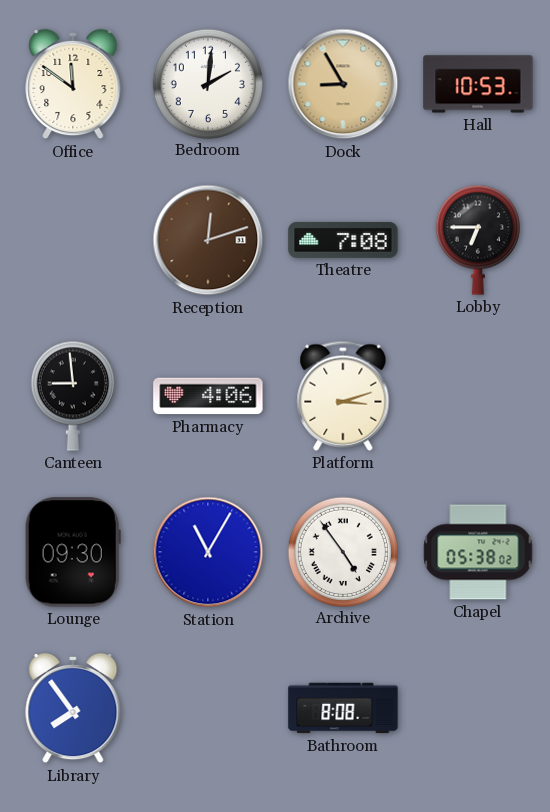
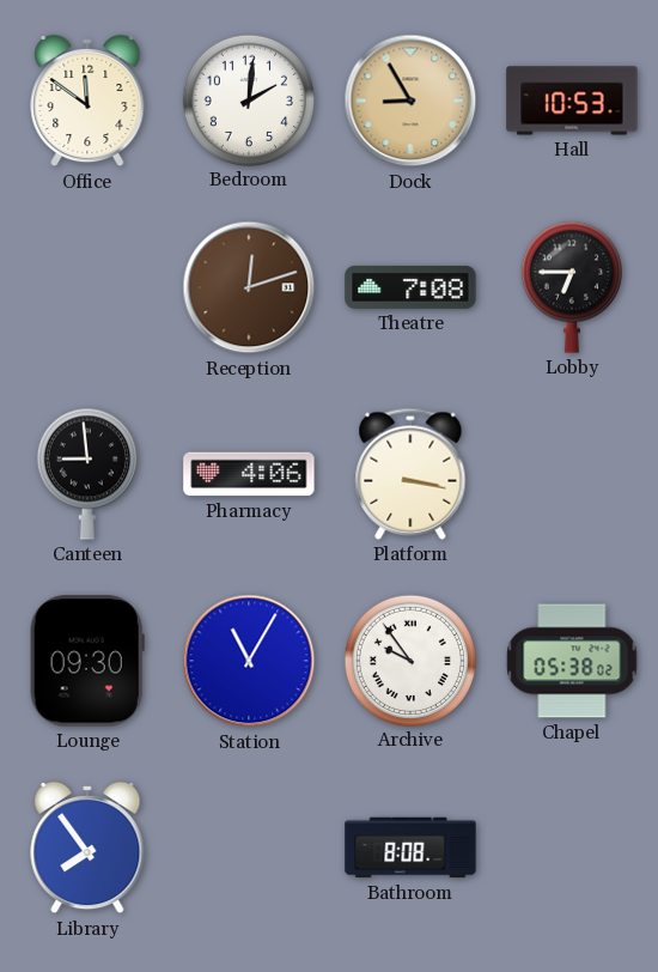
Platform: 3:12 -> 3:17 (410, 474)
Archive: 4:54 -> 9:54 (409, 660)
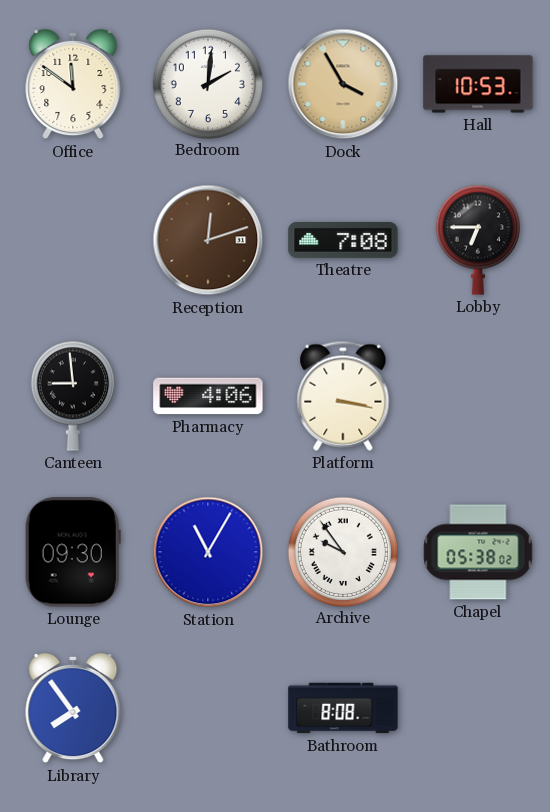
Dock: 8:55 -> 3:55 (343, 84)
